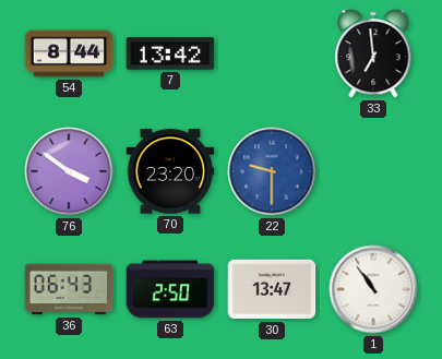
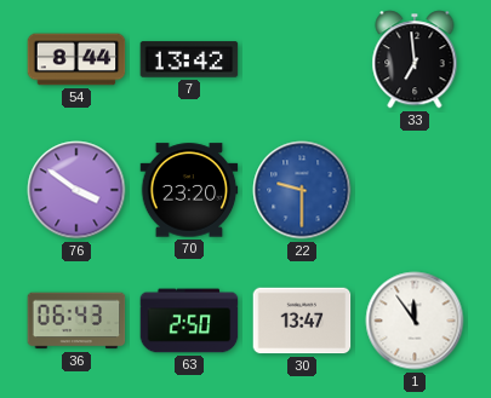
1: 10:54 -> 11:54 (415, 321)
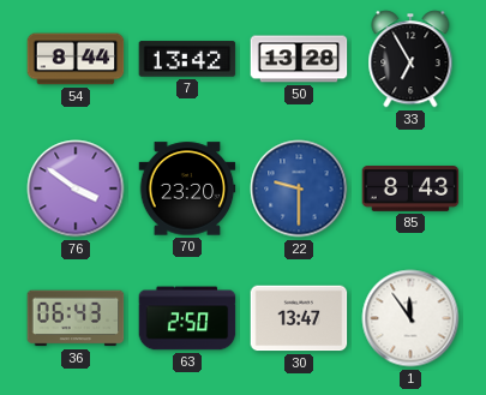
50: none -> 13:28 (299, 59)
33: 6:59 -> 6:55 (410, 59)
85: none -> 8:43 (410, 190)
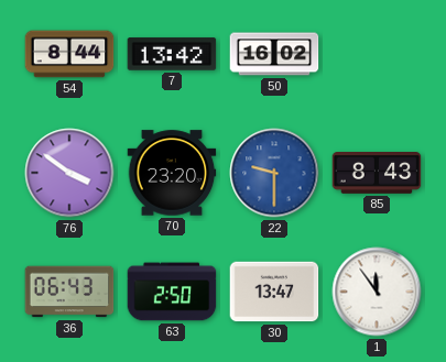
50: 13:28 -> 16:02 (274, 54)
33: 6:55 -> none (410, 59)
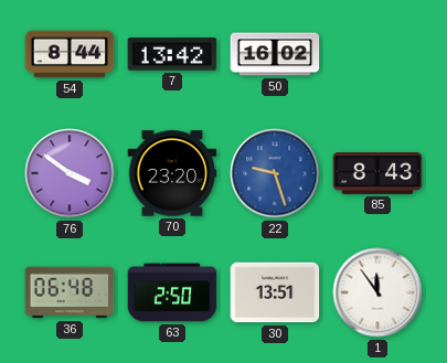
22: 9:30 -> 9:27 (275, 173)
36: 06:43 -> 06:48 (70, 292)
30: 13:47 -> 13:51 (275, 292)
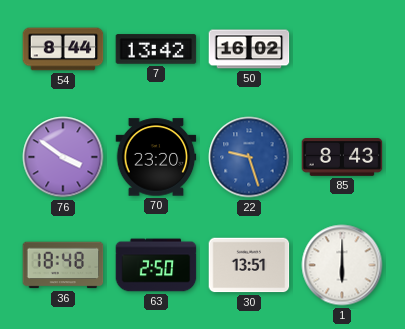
36: 06:48 -> 18:48 (63, 265)
1: 11:54 -> 6:00 (342, 265)
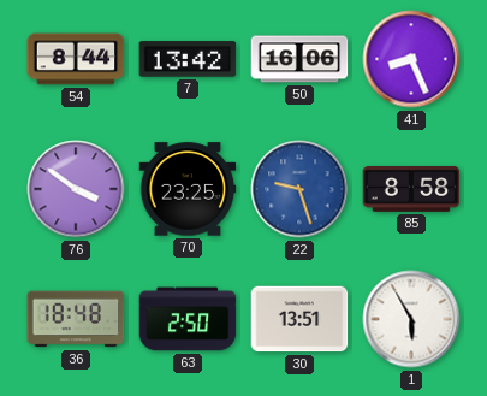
50: 16:02 -> 16:06 (299, 59)
41: none -> 8:26 (411, 59)
70: 23:20 -> 23:25 (188, 189)
85: 8:43 -> 8:58 (411, 190)
1: 6:00 -> 5:55 (411, 319)
